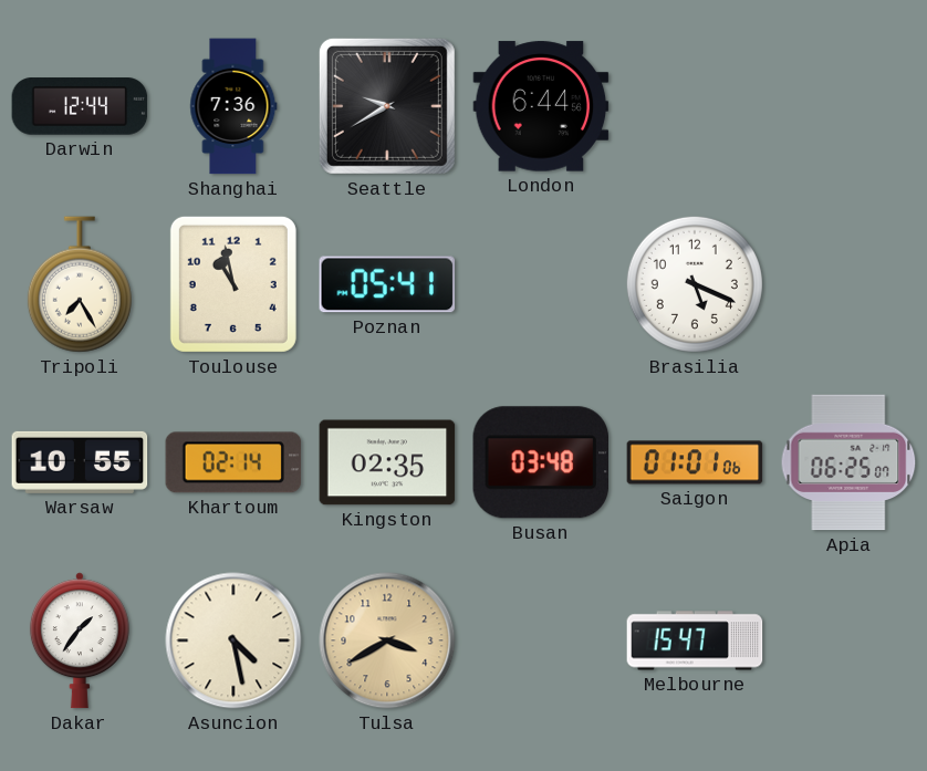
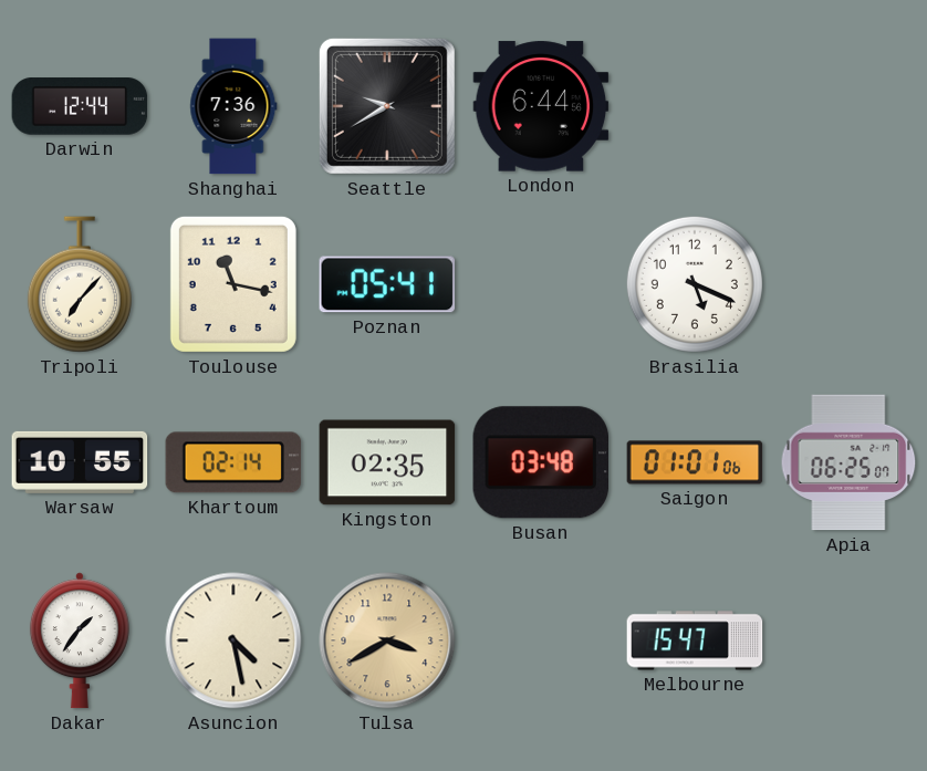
Tripoli: 7:25 -> 7:07 (80, 284)
Toulouse: 10:58 -> 11:17 (233, 284)
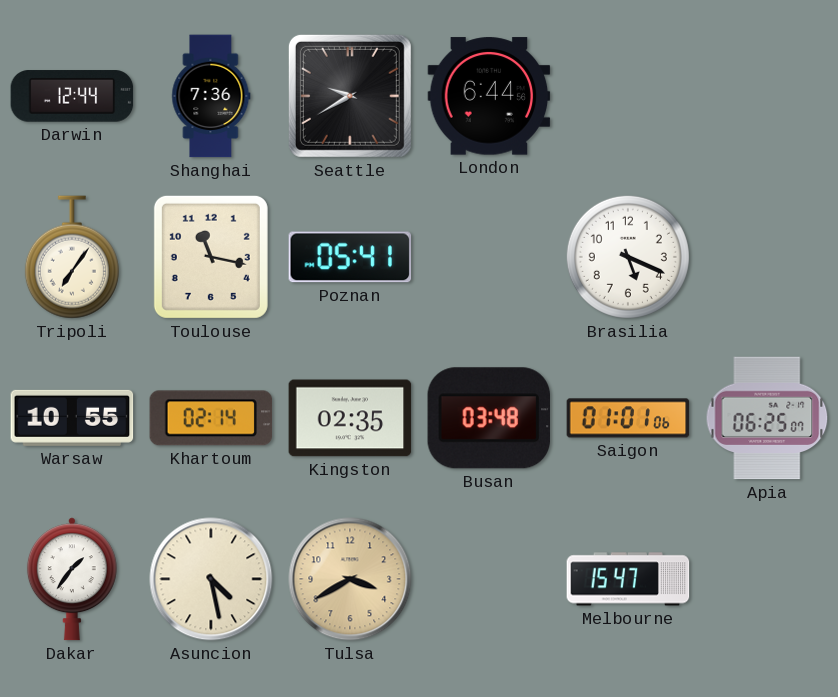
Tripoli: 7:07 -> 7:06 (72, 257)
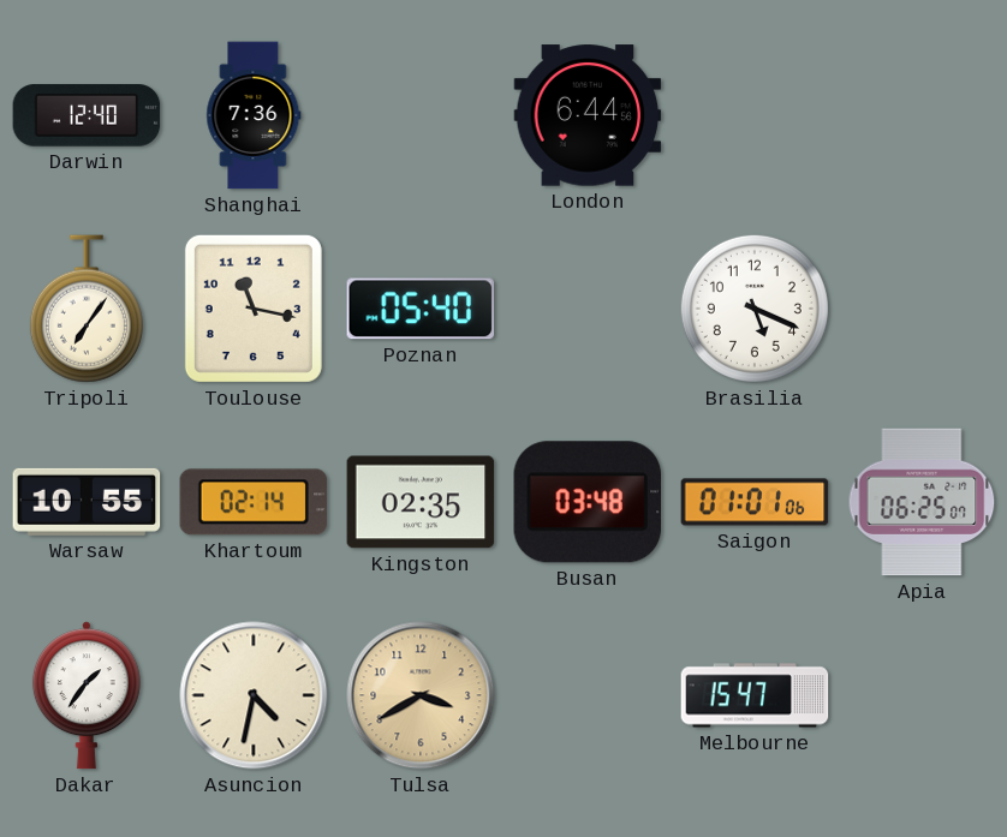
Darwin: 12:44 -> 12:40 (87, 115)
Seattle: 9:40 -> none (350, 96)
Poznan: 05:41 -> 05:40 (421, 309)
Asuncion: 4:28 -> 4:32 (254, 695)
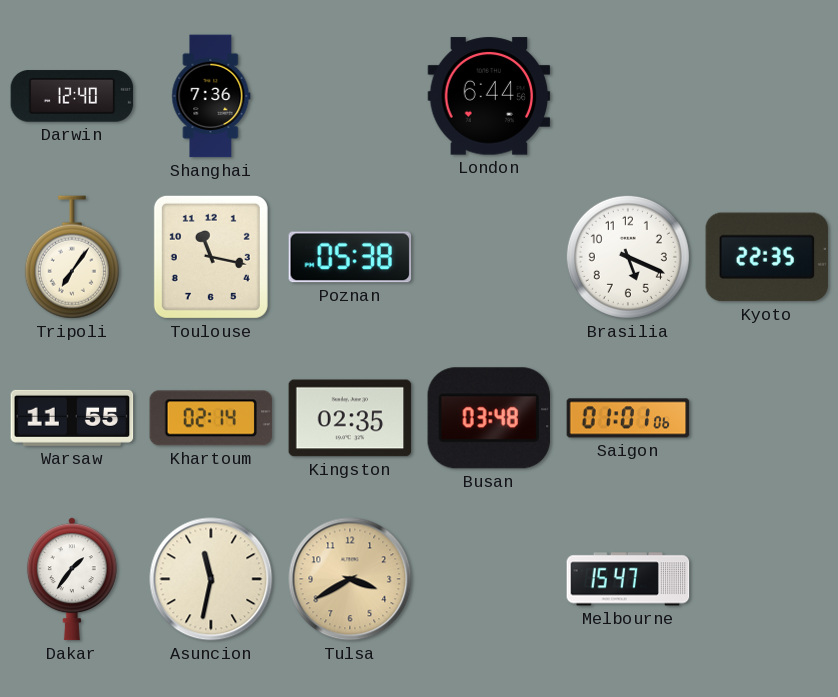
Poznan: 05:40 -> 05:38 (350, 257)
Kyoto: none -> 22:35 (767, 257)
Warsaw: 10:55 -> 11:55 (72, 418)
Apia: 06:25 -> none (922, 502)
Asuncion: 4:32 -> 11:32 (211, 579)
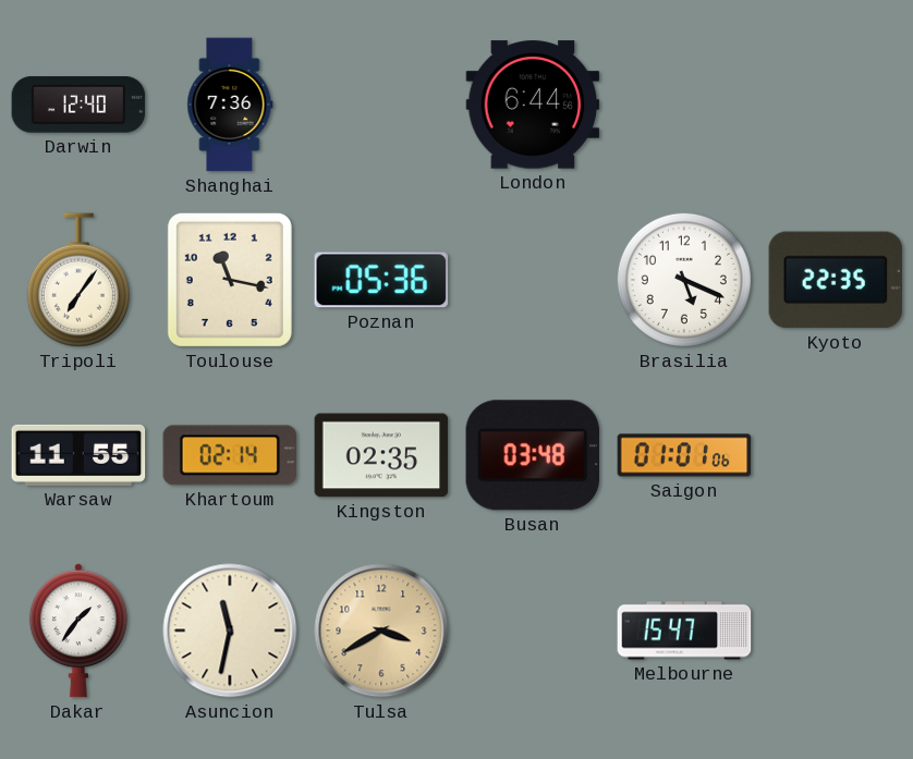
Poznan: 05:38 -> 05:36 (381, 280)
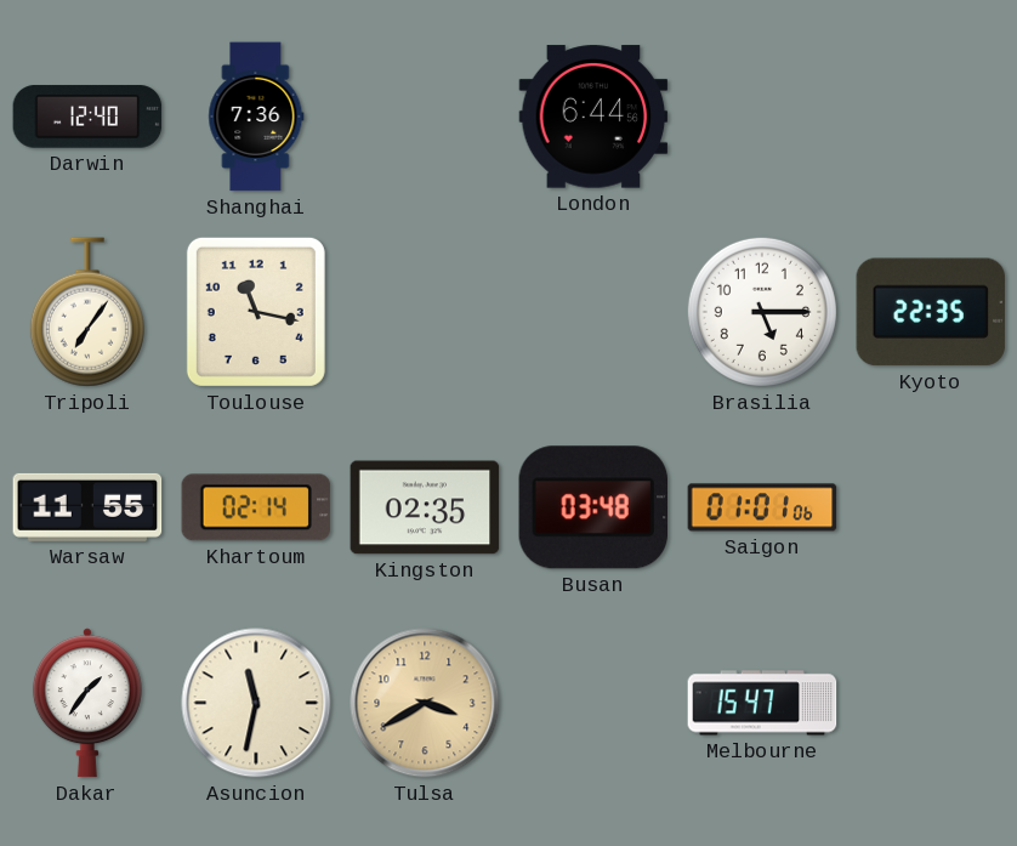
Poznan: 05:36 -> none (381, 280)
Brasilia: 5:19 -> 5:15 (762, 312)
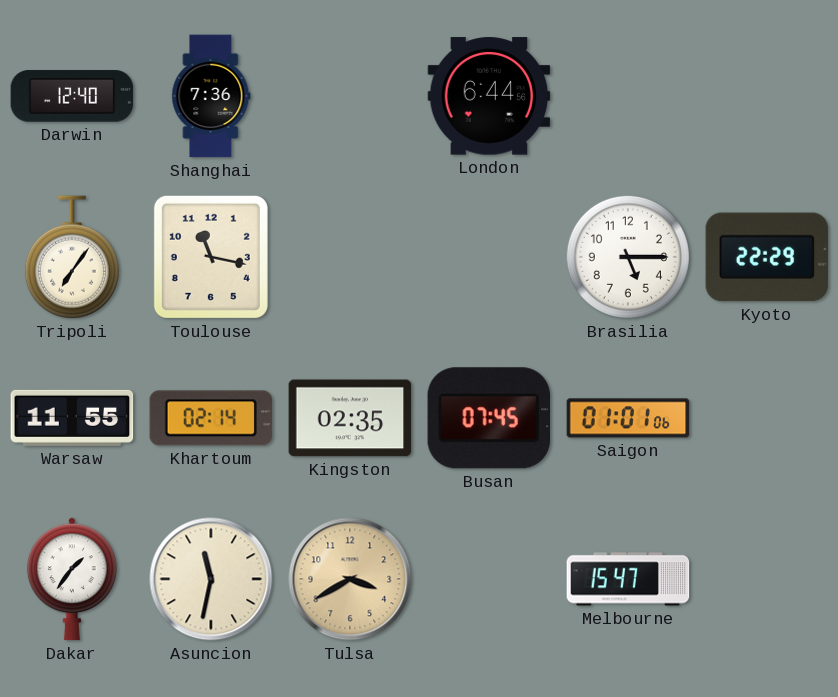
Kyoto: 22:35 -> 22:29 (767, 257)
Busan: 03:48 -> 07:45 (488, 418)
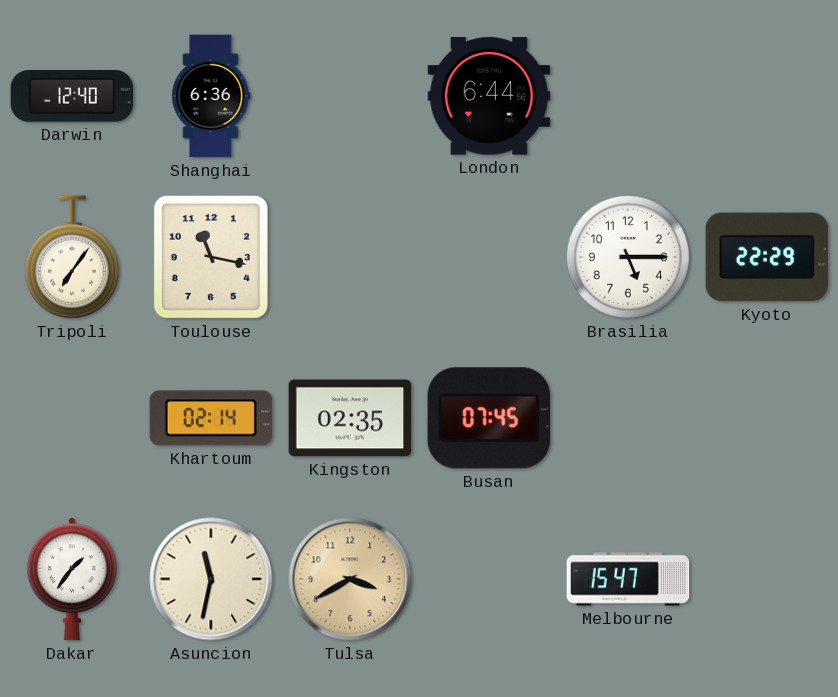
Shanghai: 7:36 -> 6:36 (211, 96)
Warsaw: 11:55 -> none (72, 418)
Saigon: 01:01 -> none (628, 418)
